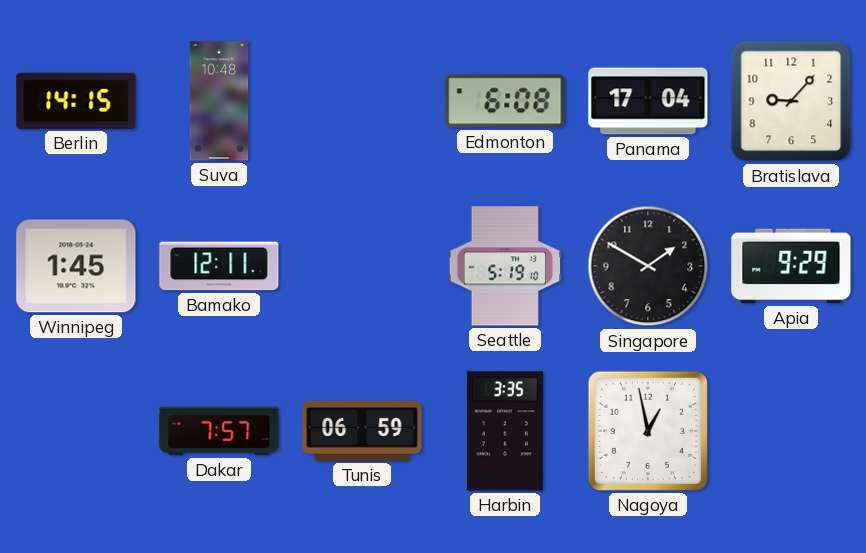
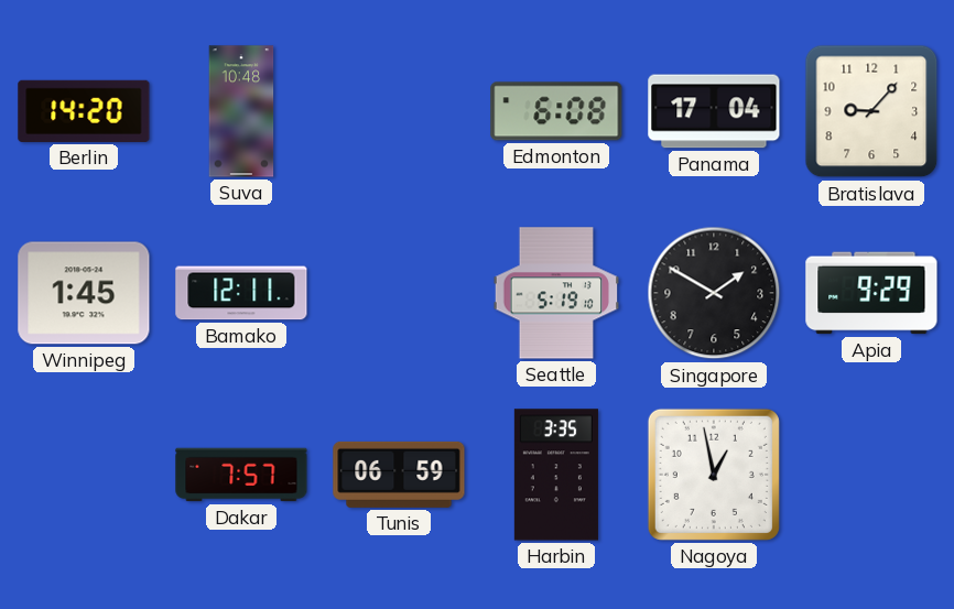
Berlin: 14:15 -> 14:20 (84, 111)
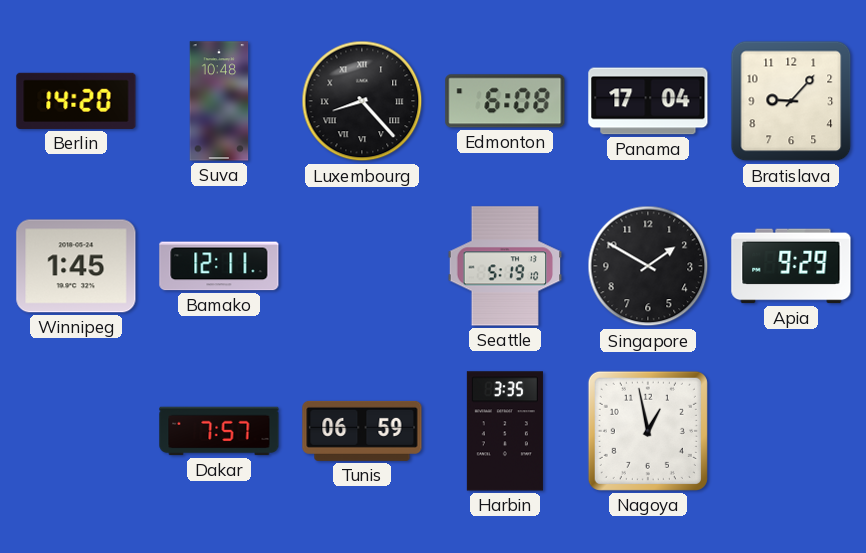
Luxembourg: none -> 8:23 (362, 101)
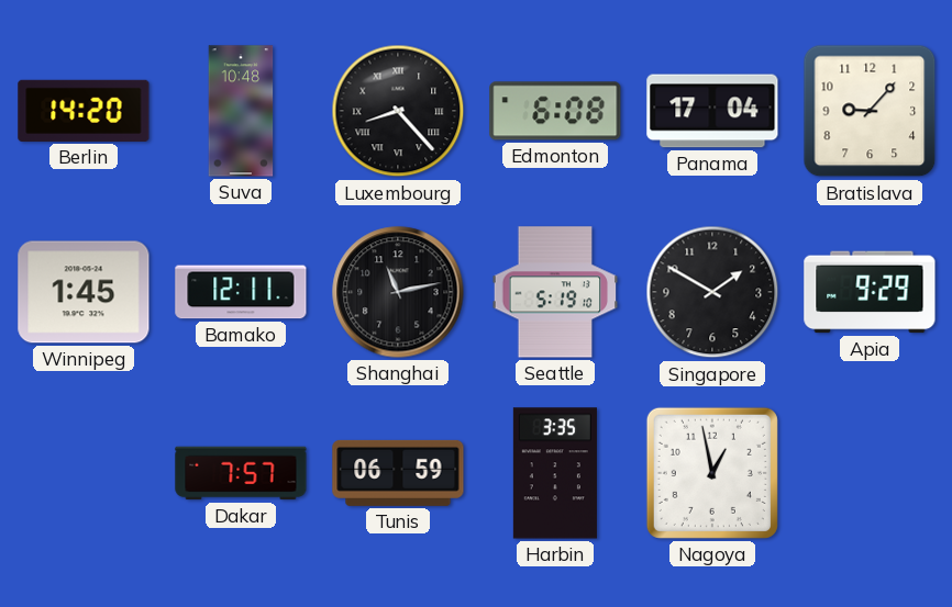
Shanghai: none -> 11:13 (398, 292)
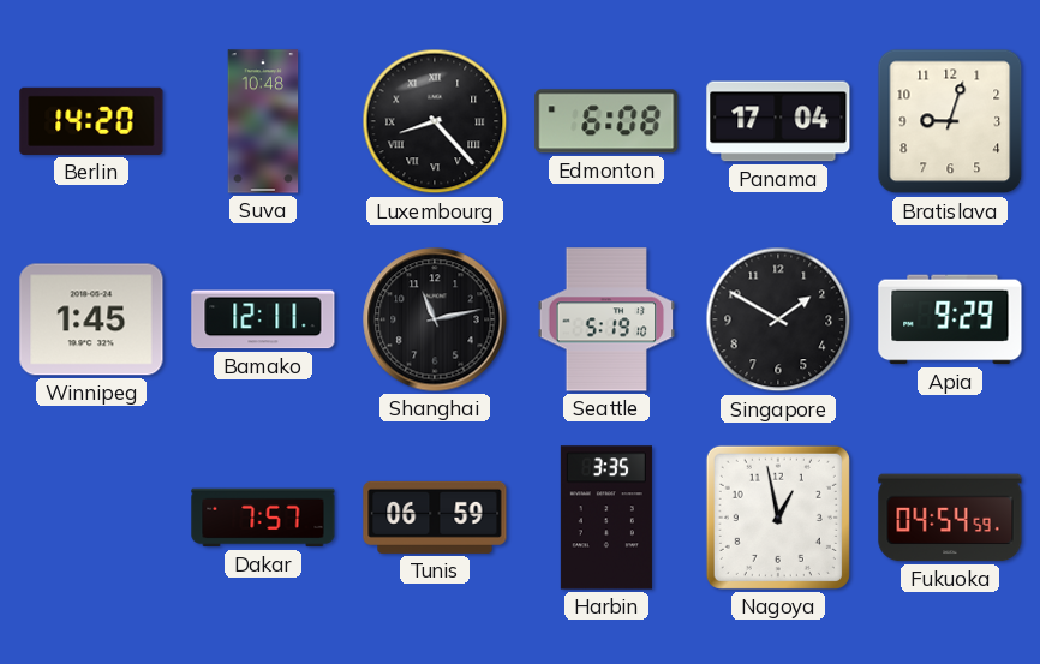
Bratislava: 9:07 -> 9:03 (950, 121)
Fukuoka: none -> 04:54 (950, 518)
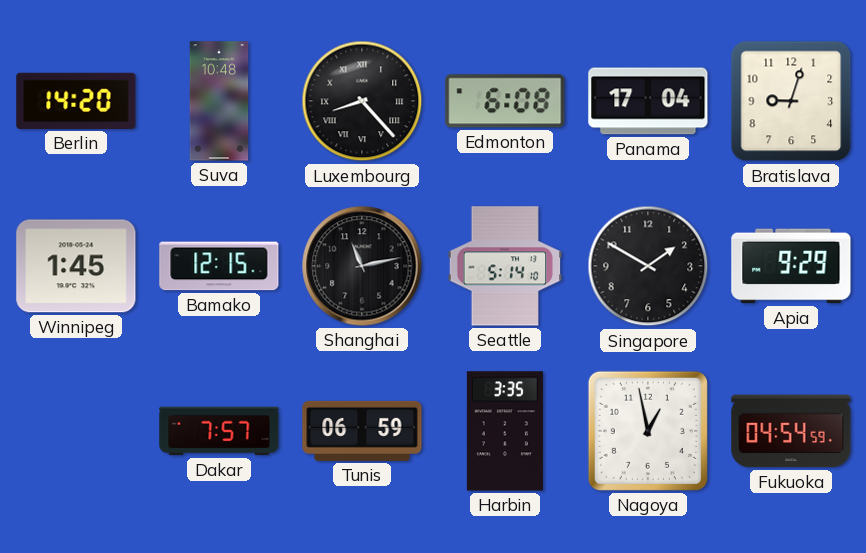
Bamako: 12:11 -> 12:15 (219, 266)
Seattle: 5:19 -> 5:14 (505, 266)
